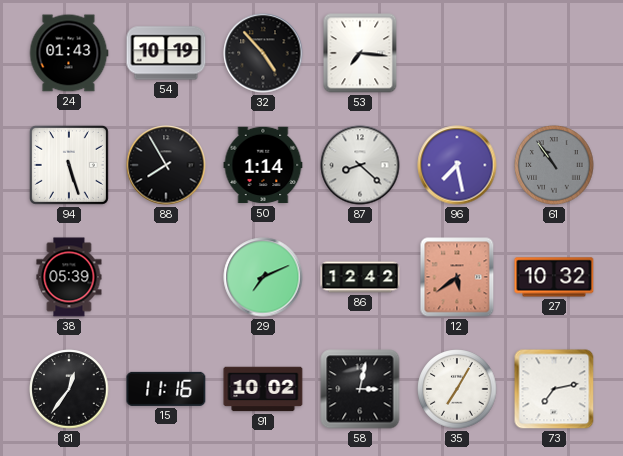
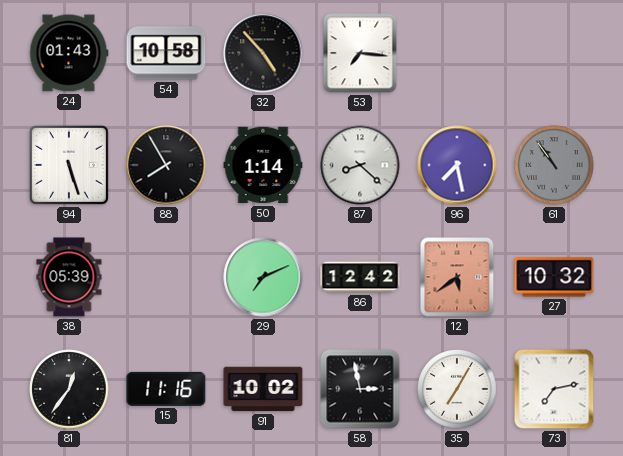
54: 10:19 -> 10:58 (166, 53)
58: 3:02 -> 2:58 (360, 389)
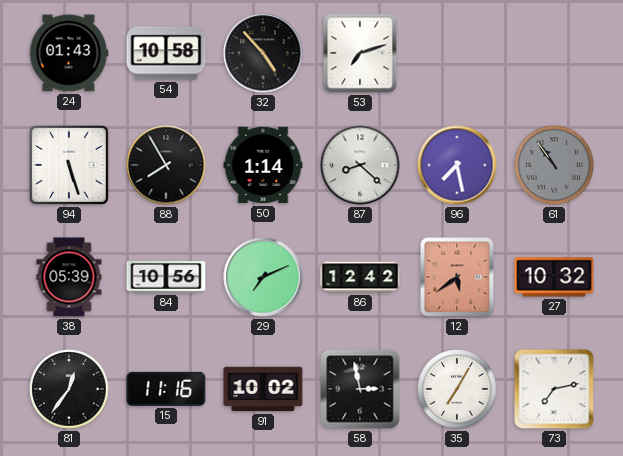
53: 7:16 -> 7:12 (360, 53)
84: none -> 10:56 (166, 278)
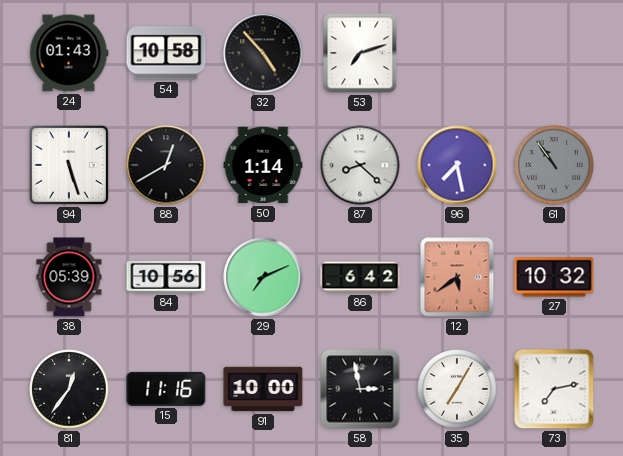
88: 7:55 -> 12:40 (166, 165)
86: 12:42 -> 6:42 (360, 277)
91: 10:02 -> 10:00 (263, 389)
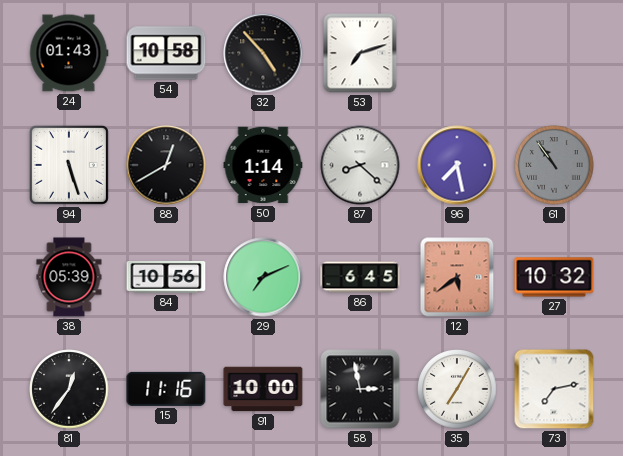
86: 6:42 -> 6:45 (360, 277)
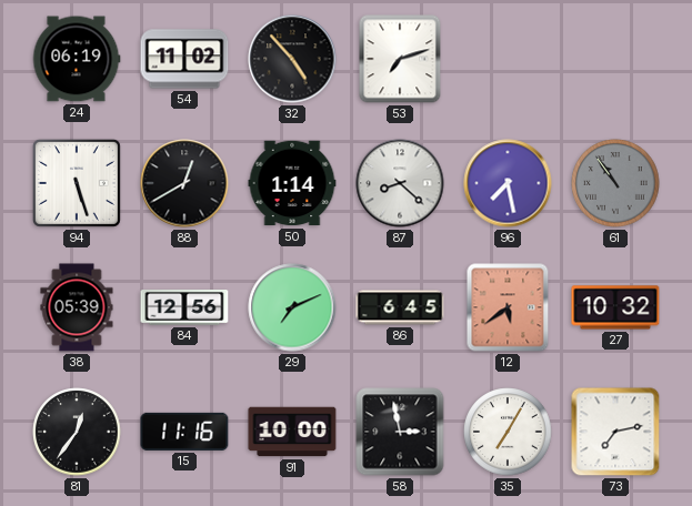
24: 01:43 -> 06:19 (77, 59)
54: 10:58 -> 11:02 (184, 59)
84: 10:56 -> 12:56 (184, 308)
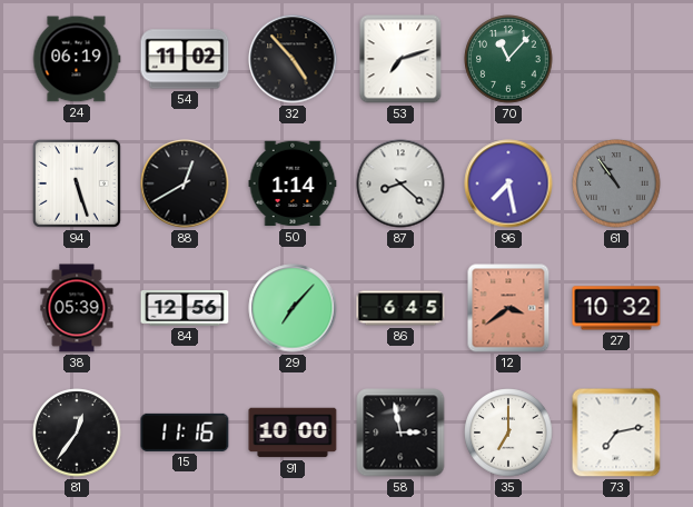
70: none -> 11:07 (508, 59)
29: 7:11 -> 7:07 (293, 308)
12: 5:39 -> 3:39 (508, 308)
35: 7:05 -> 7:00 (508, 433)
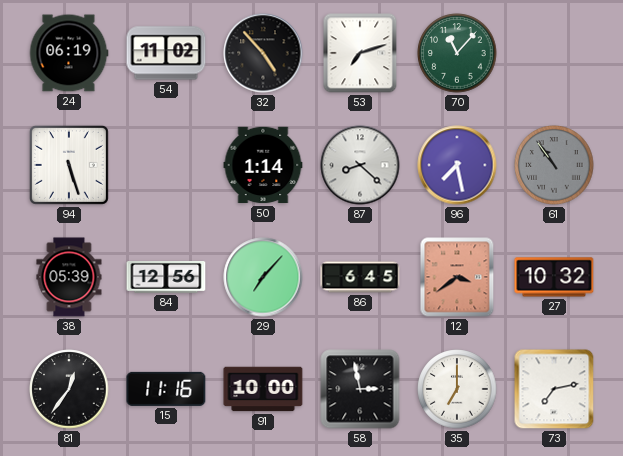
88: 12:40 -> none (185, 183)
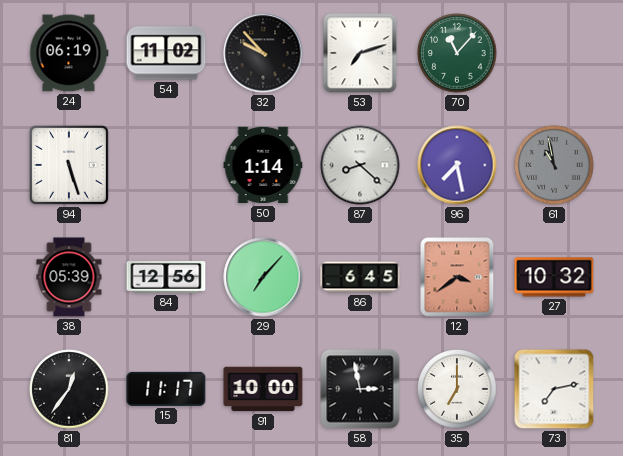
32: 4:53 -> 9:53 (263, 53)
61: 10:54 -> 10:58 (554, 165)
15: 11:16 -> 11:17 (166, 389)
